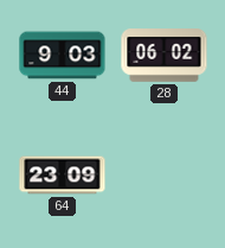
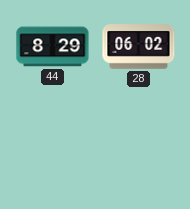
44: 9:03 -> 8:29 (53, 47)
64: 23:09 -> none (63, 176)
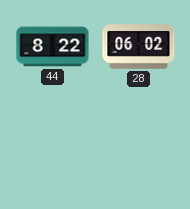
44: 8:29 -> 8:22 (53, 47)
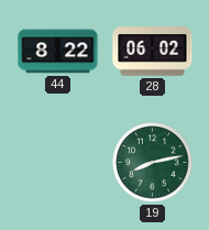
19: none -> 8:13 (153, 163)
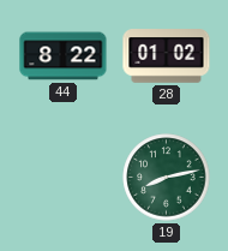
28: 06:02 -> 01:02 (167, 56)
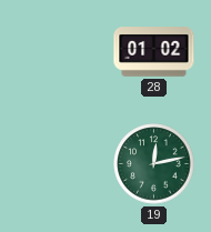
44: 8:22 -> none (64, 56)
19: 8:13 -> 12:13 (154, 164)
